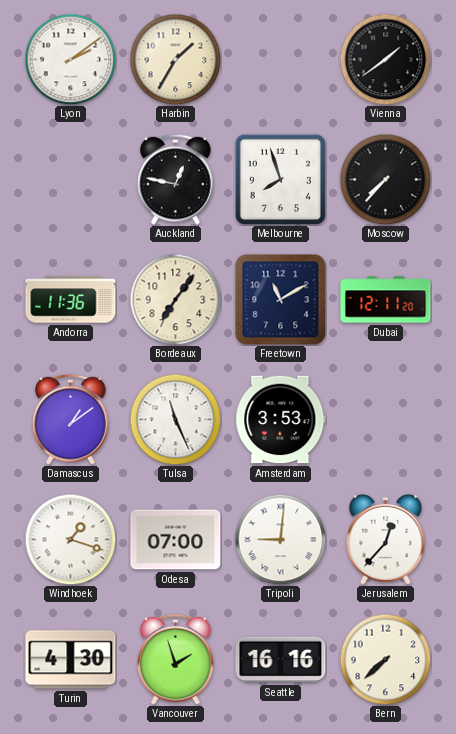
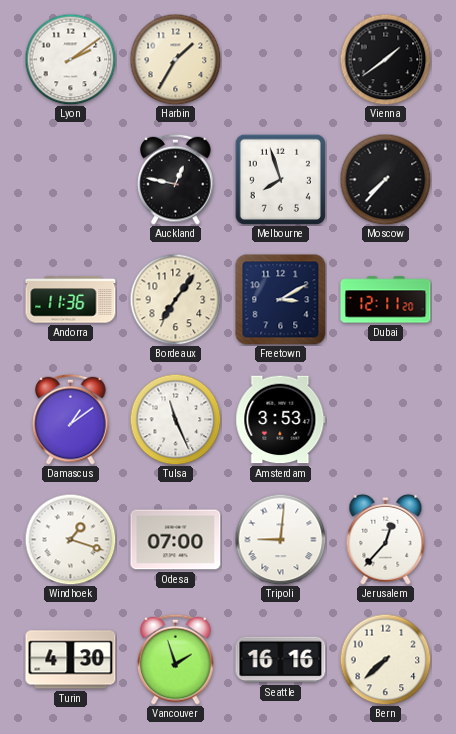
Freetown: 11:10 -> 3:10 (281, 300)
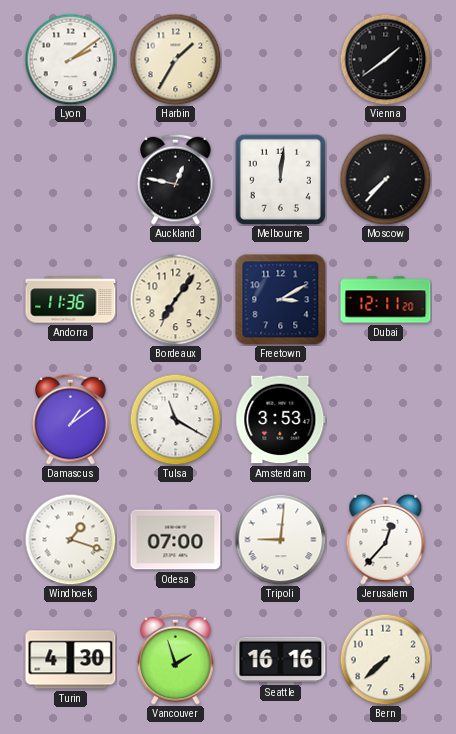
Melbourne: 7:57 -> 12:01 (280, 179)
Tulsa: 11:26 -> 11:20 (175, 419)
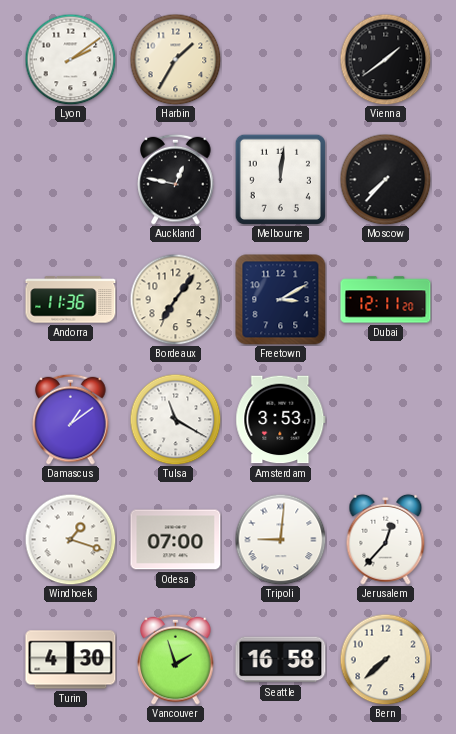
Seattle: 16:16 -> 16:58 (281, 660)
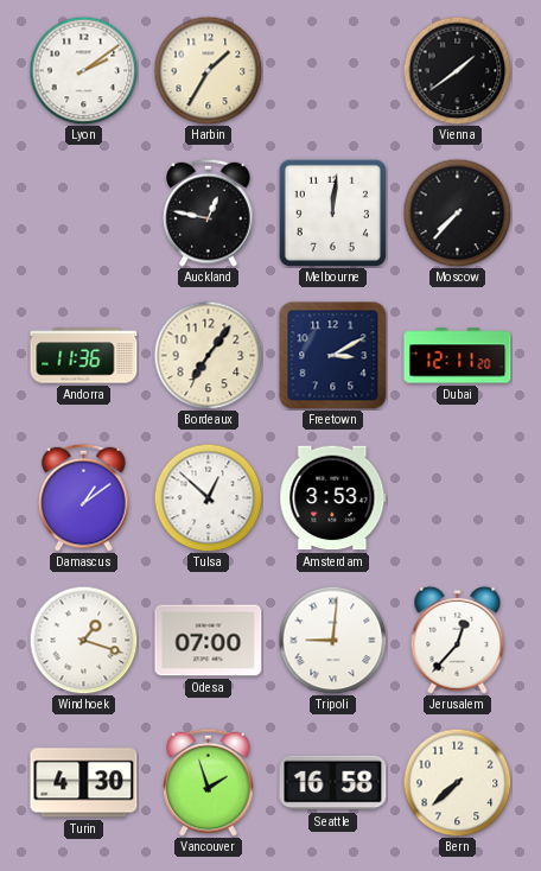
Tulsa: 11:20 -> 12:52 (208, 497)
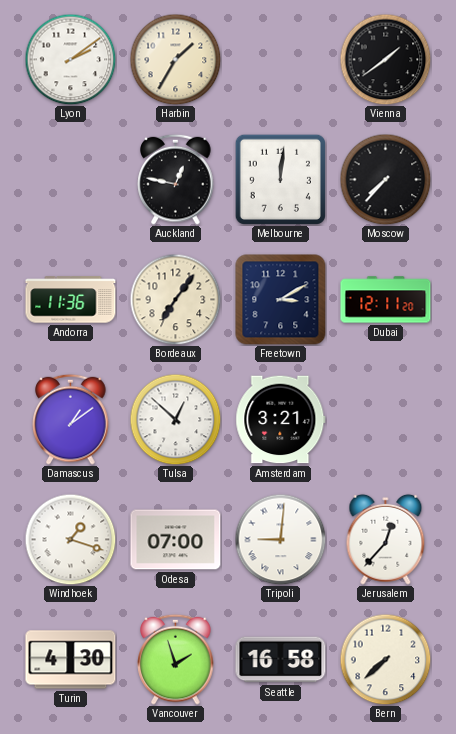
Amsterdam: 3:53 -> 3:21 (281, 420)
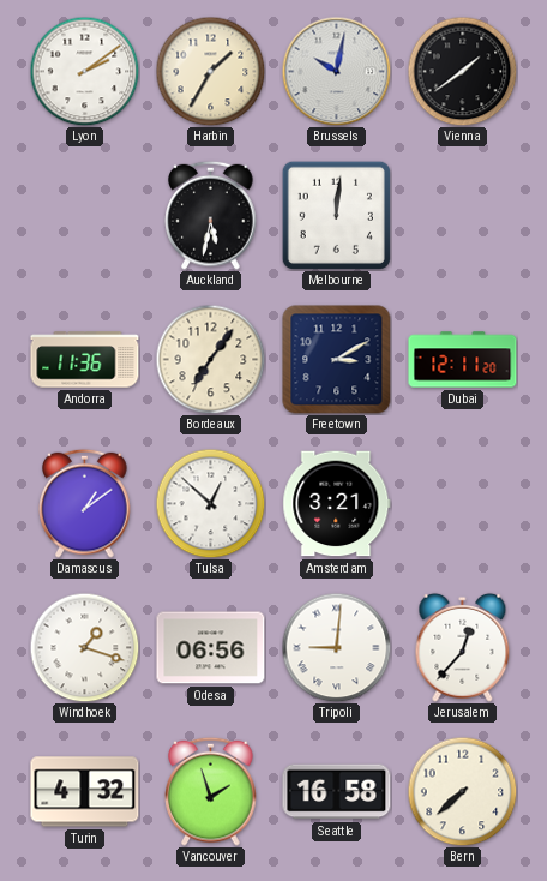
Brussels: none -> 10:02 (336, 71)
Auckland: 12:47 -> 5:32 (211, 215)
Moscow: 7:37 -> none (385, 179)
Odesa: 07:00 -> 06:56 (211, 648)
Turin: 4:30 -> 4:32 (85, 792)
